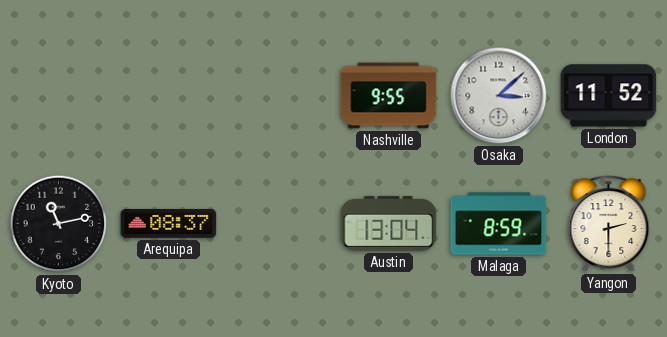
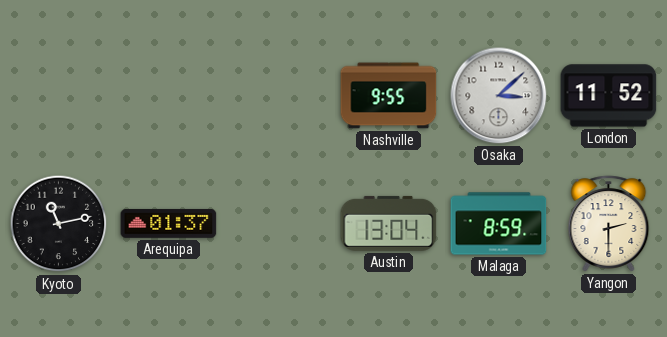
Arequipa: 08:37 -> 01:37 (169, 224)
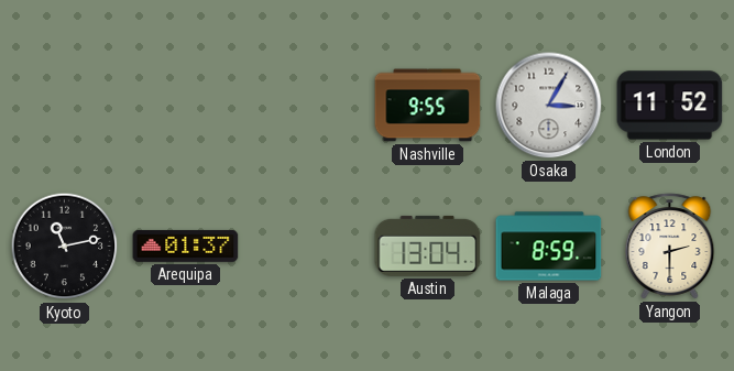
Osaka: 3:08 -> 3:05 (549, 106)
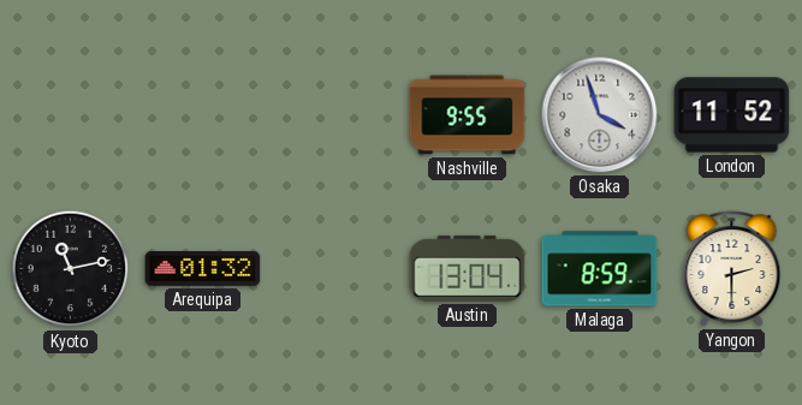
Osaka: 3:05 -> 3:57 (600, 115)
Arequipa: 01:37 -> 01:32 (203, 269)
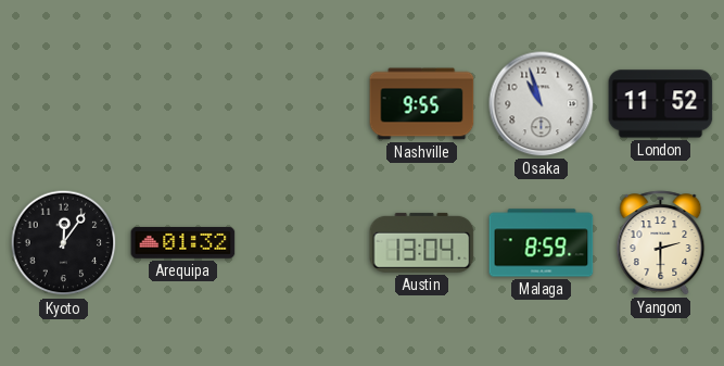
Osaka: 3:57 -> 10:57 (542, 104)
Kyoto: 11:13 -> 12:06 (64, 243)
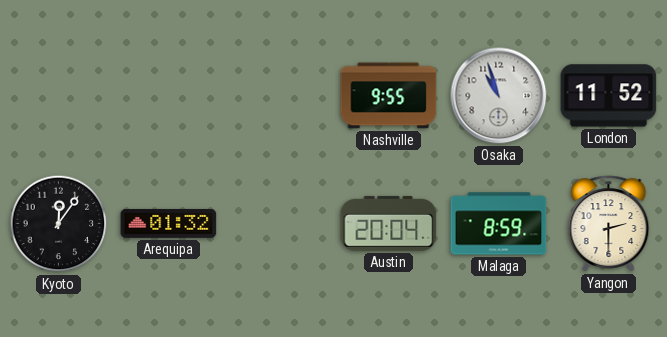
Austin: 13:04 -> 20:04 (389, 223)
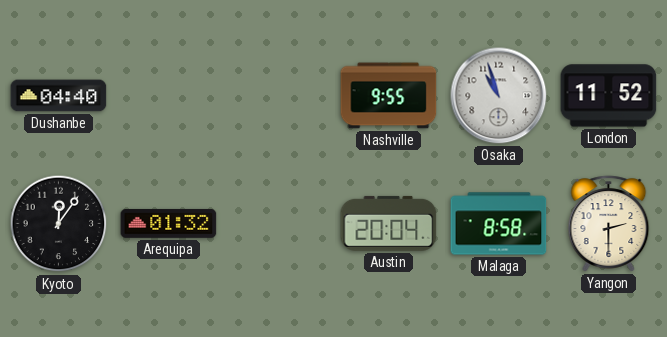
Dushanbe: none -> 04:40 (59, 96)
Malaga: 8:59 -> 8:58 (499, 224)
